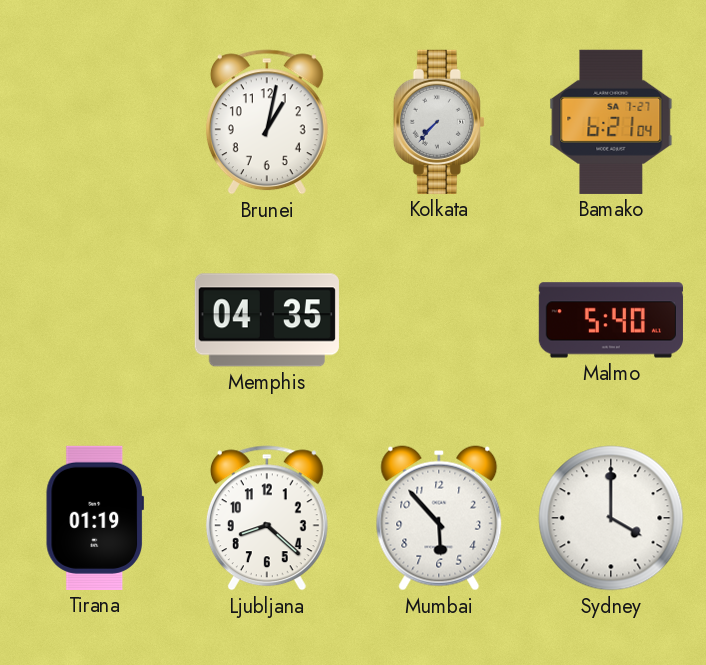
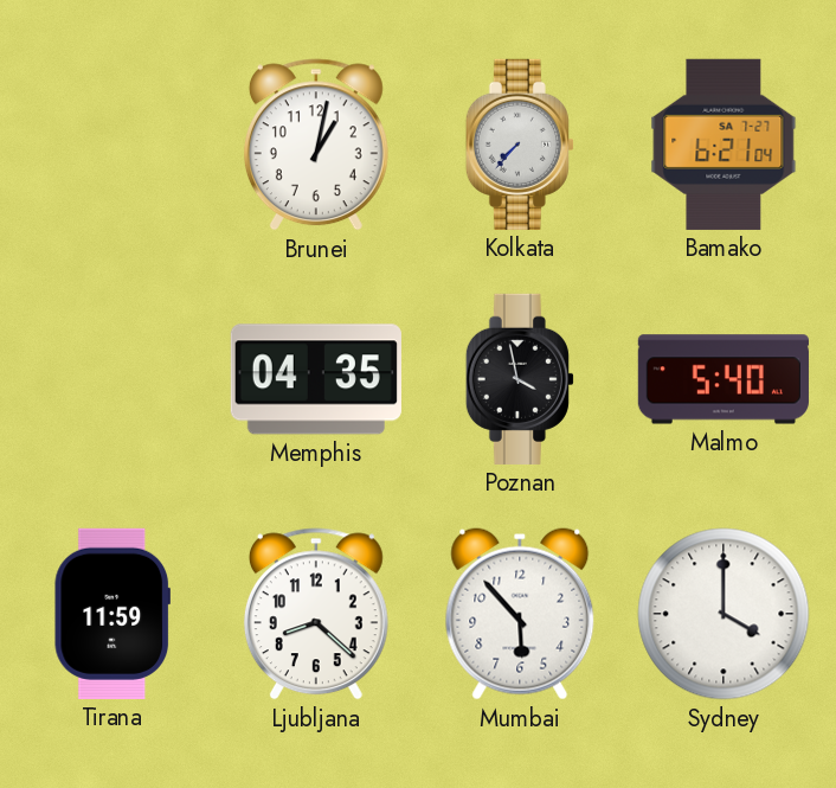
Poznan: none -> 3:58 (520, 379)
Tirana: 01:19 -> 11:59 (112, 614)
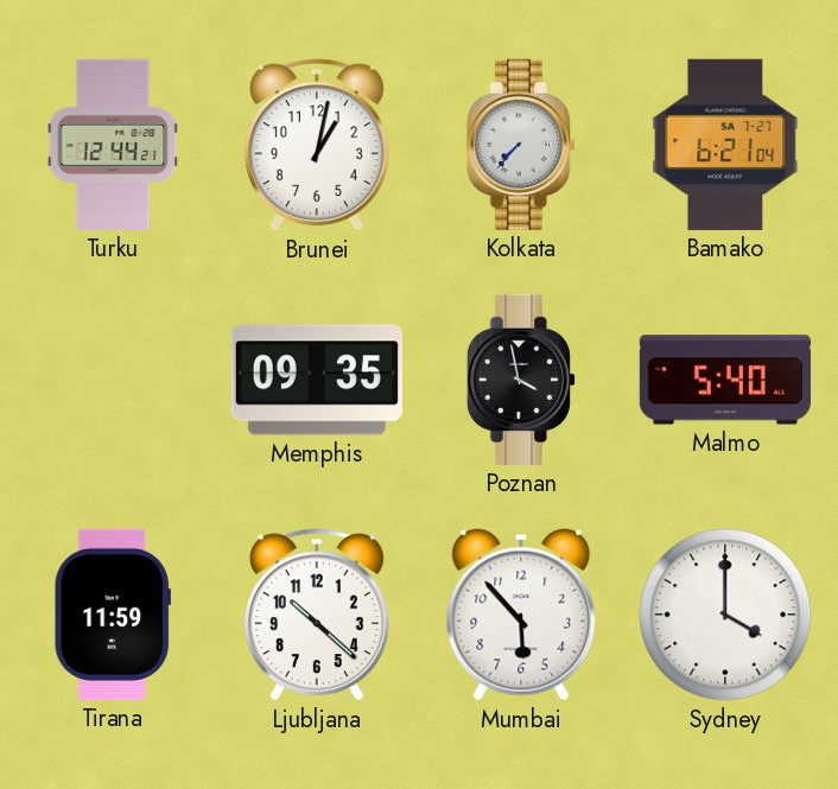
Turku: none -> 12:44 (113, 145)
Memphis: 04:35 -> 09:35 (317, 380)
Ljubljana: 8:22 -> 10:22 (317, 615)
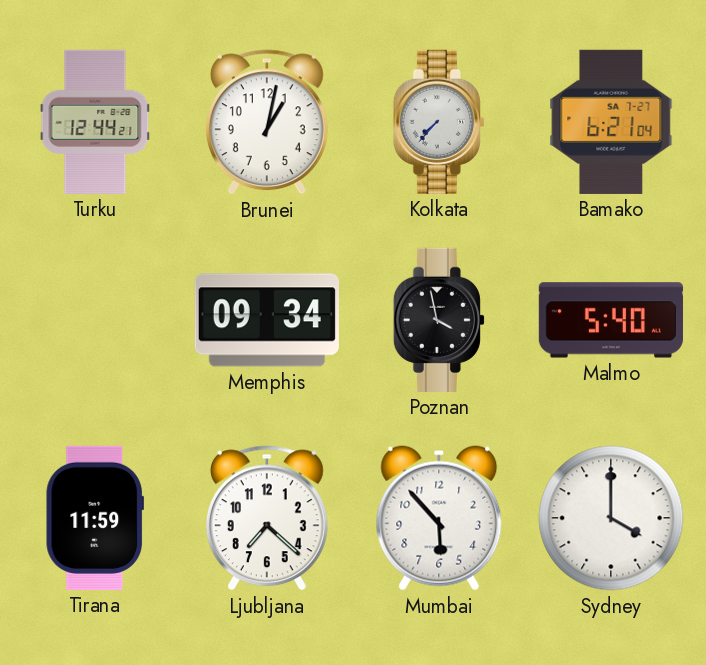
Memphis: 09:35 -> 09:34 (267, 320)
Ljubljana: 10:22 -> 7:22 (267, 518)
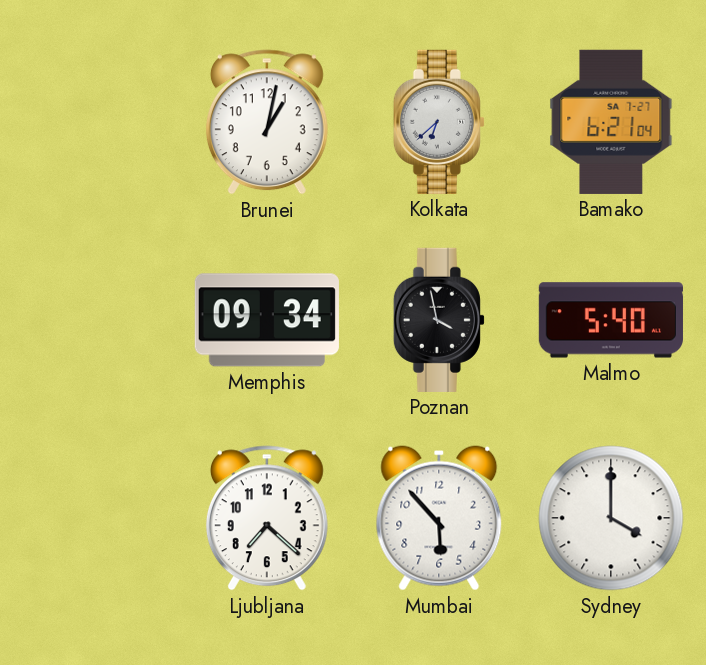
Turku: 12:44 -> none (95, 122)
Kolkata: 7:37 -> 6:38 (439, 122)
Tirana: 11:59 -> none (95, 518)
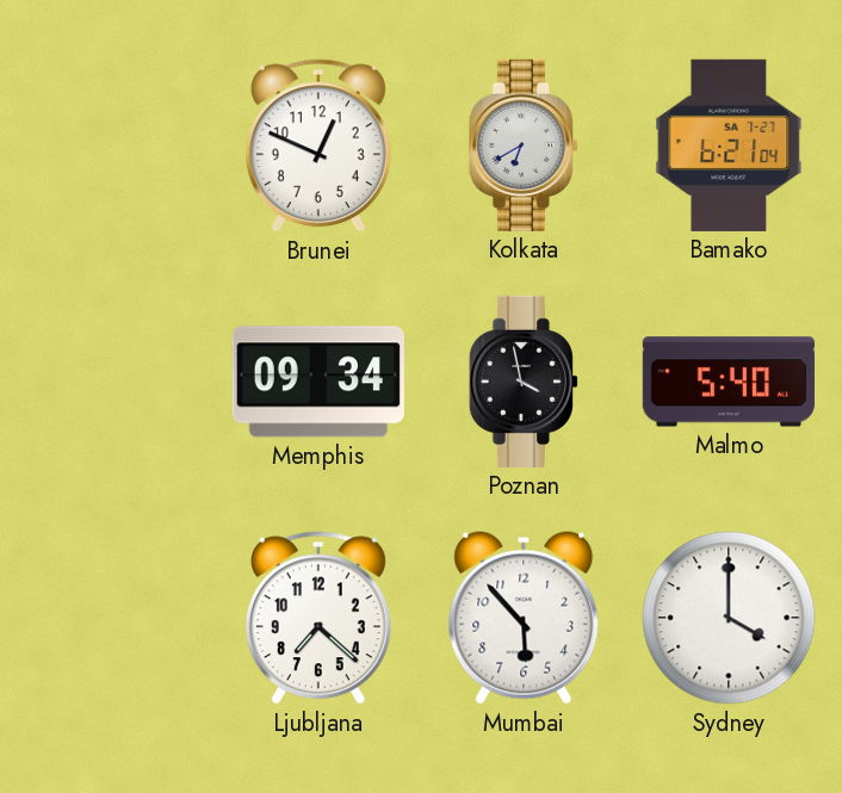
Brunei: 1:02 -> 12:49 (318, 145)
Kolkata: 6:38 -> 6:40 (524, 145)
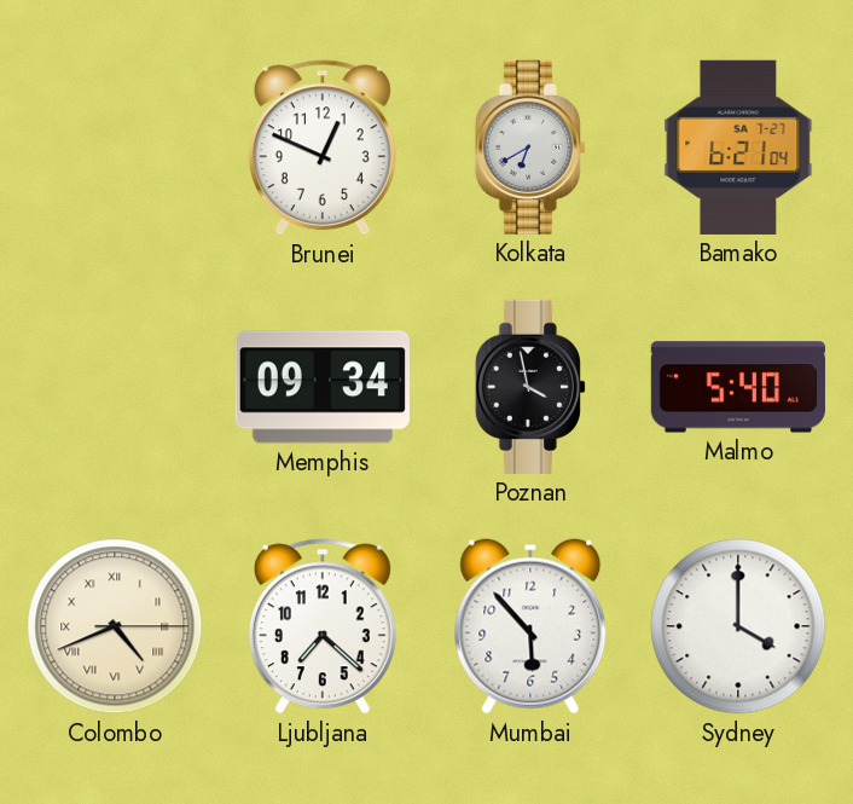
Colombo: none -> 4:41 (115, 626)
